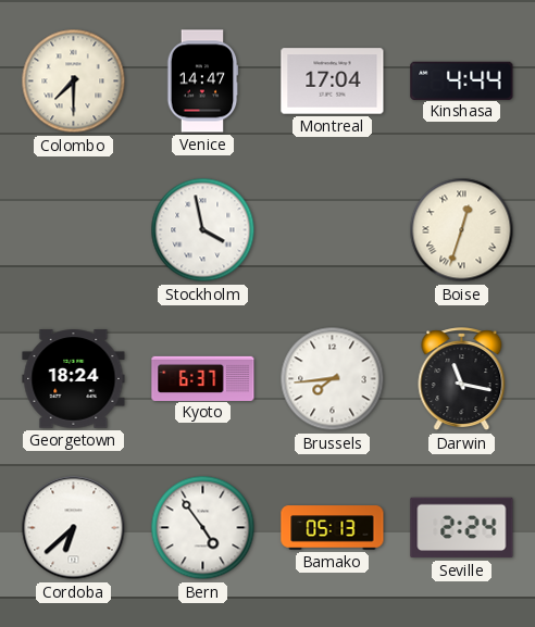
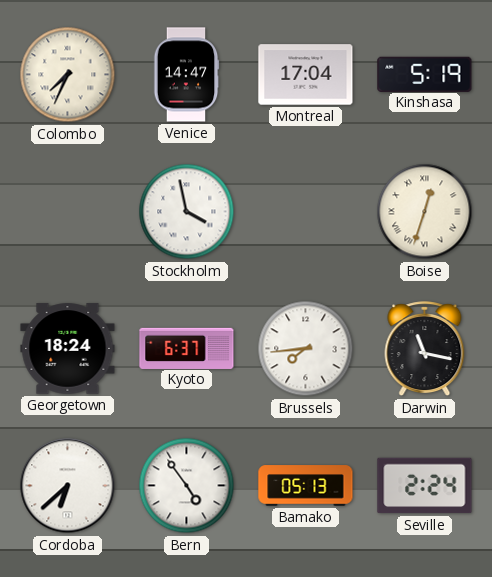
Colombo: 7:30 -> 7:34 (68, 75)
Kinshasa: 4:44 -> 5:19 (425, 74)
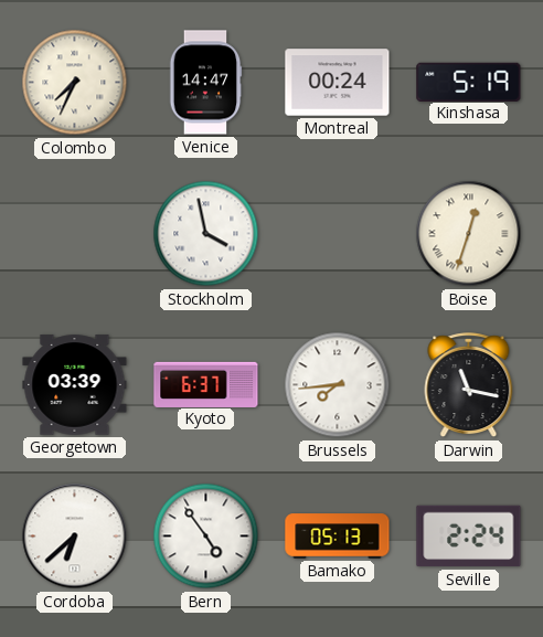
Montreal: 17:04 -> 00:24 (338, 83)
Georgetown: 18:24 -> 03:39 (75, 385)
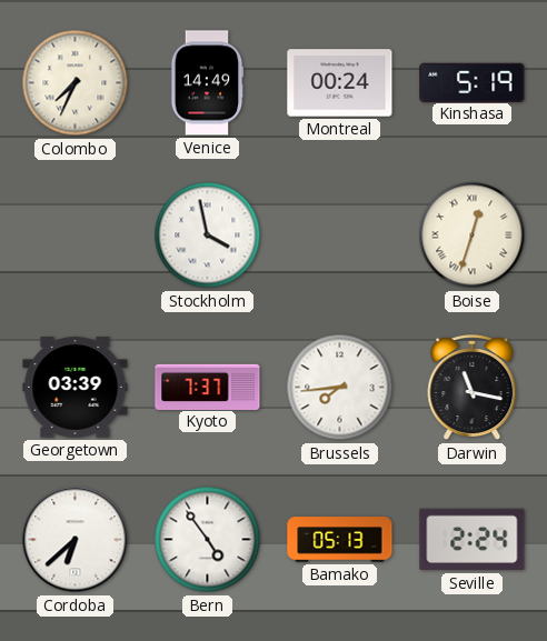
Venice: 14:47 -> 14:49 (207, 83)
Kyoto: 6:37 -> 7:37 (208, 387)
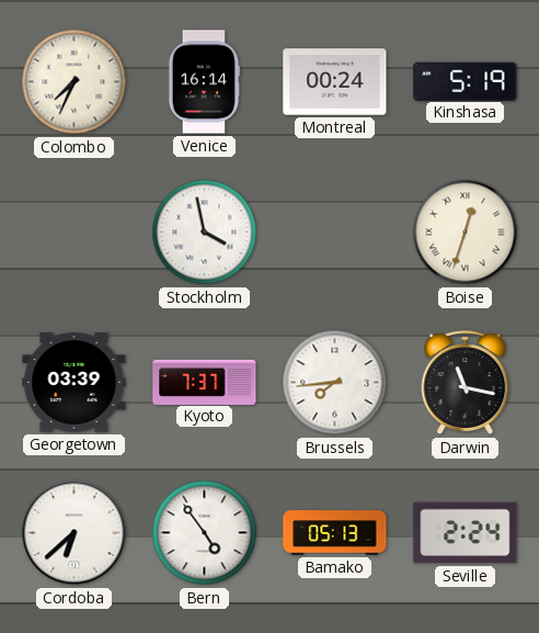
Venice: 14:49 -> 16:14 (204, 82)
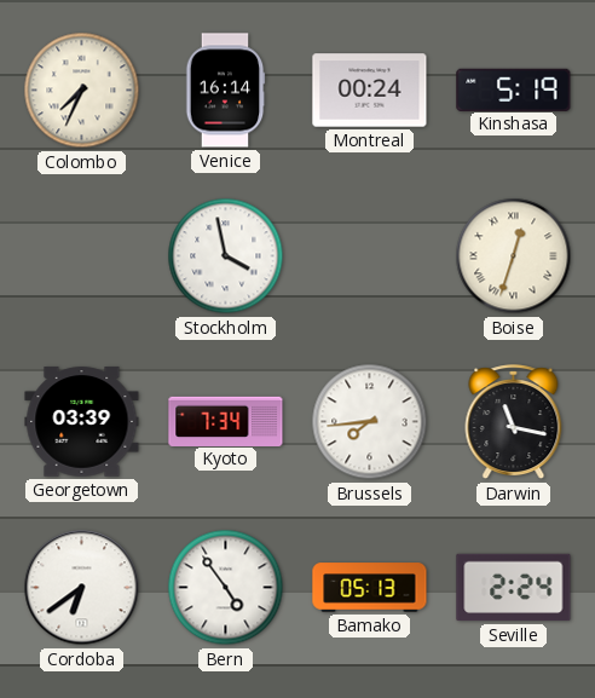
Kyoto: 7:37 -> 7:34 (226, 421)
Cordoba: 6:38 -> 6:39 (82, 588)
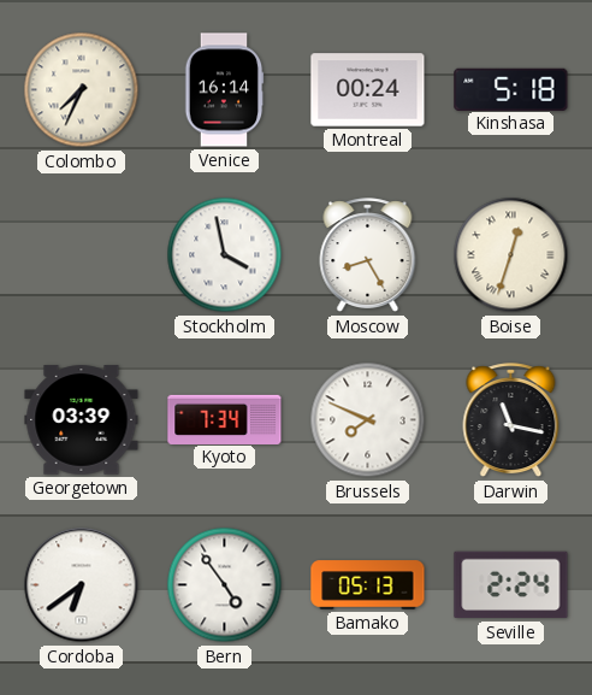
Kinshasa: 5:19 -> 5:18 (511, 89)
Moscow: none -> 8:25 (368, 255)
Brussels: 7:44 -> 7:49 (368, 420)
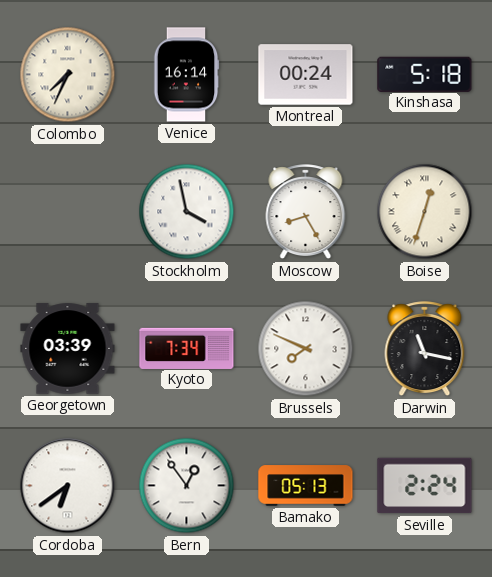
Bern: 4:54 -> 12:54 (187, 486)
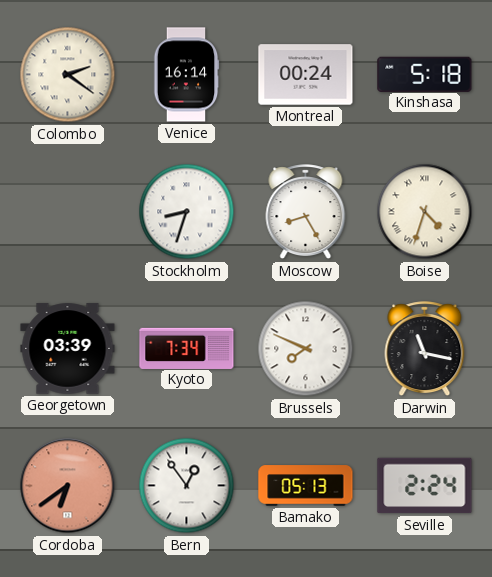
Colombo: 7:34 -> 2:21 (68, 75)
Stockholm: 3:58 -> 8:33 (187, 212)
Boise: 12:33 -> 4:33 (425, 212)
Cordoba dial: white -> salmon (68, 486)
